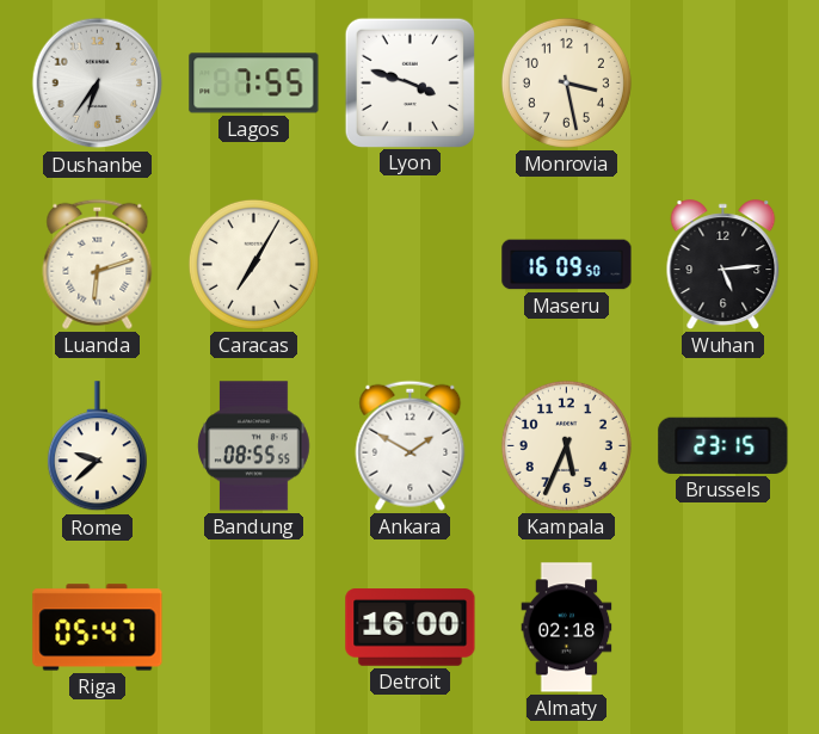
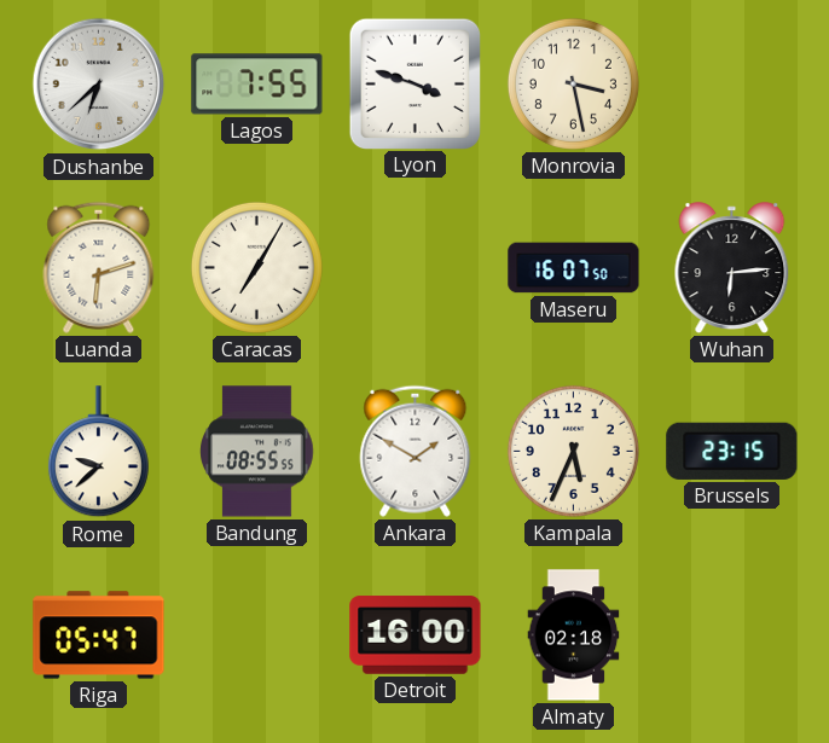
Dushanbe: 6:36 -> 6:38 (99, 85)
Maseru: 16:09 -> 16:07 (574, 268)
Wuhan: 5:14 -> 6:14 (732, 268)
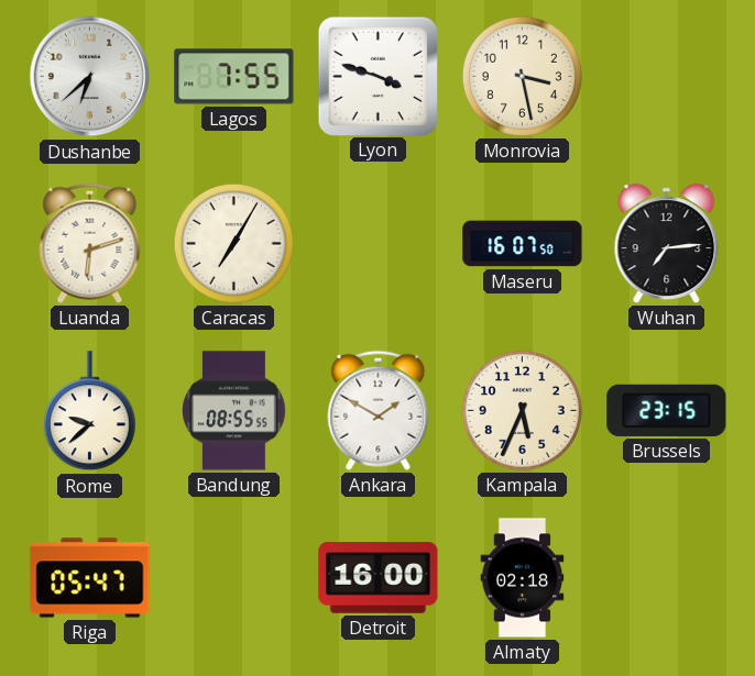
Wuhan: 6:14 -> 7:14 (667, 244)
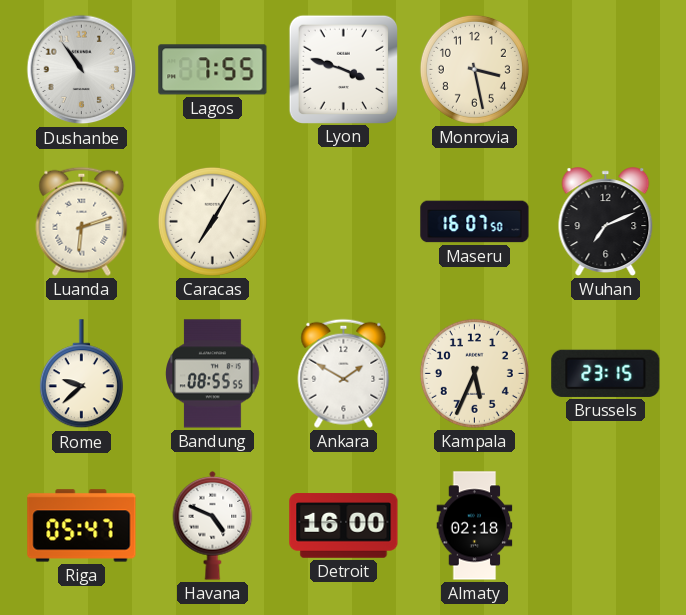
Dushanbe: 6:38 -> 10:54 (82, 70)
Wuhan: 7:14 -> 7:11 (606, 222)
Havana: none -> 4:49 (213, 526)
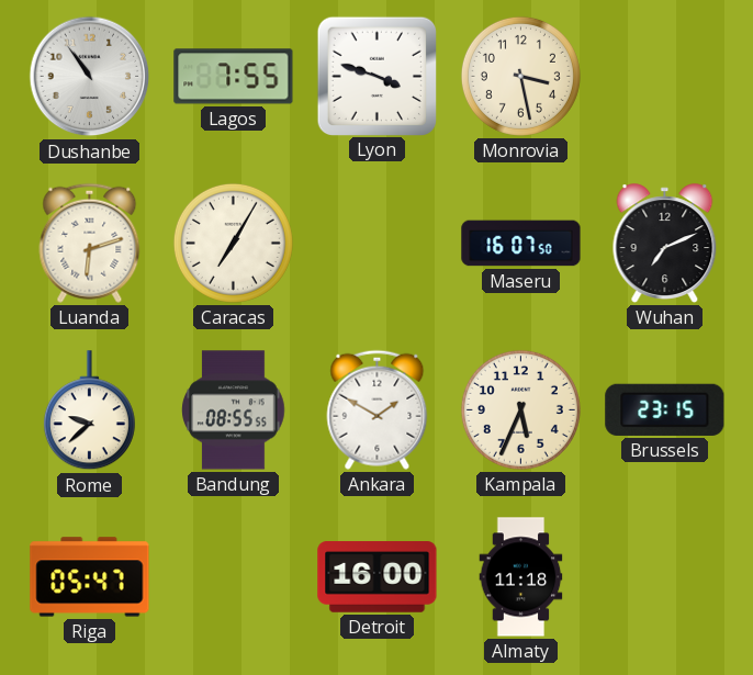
Havana: 4:49 -> none (213, 526)
Almaty: 02:18 -> 11:18 (521, 577)
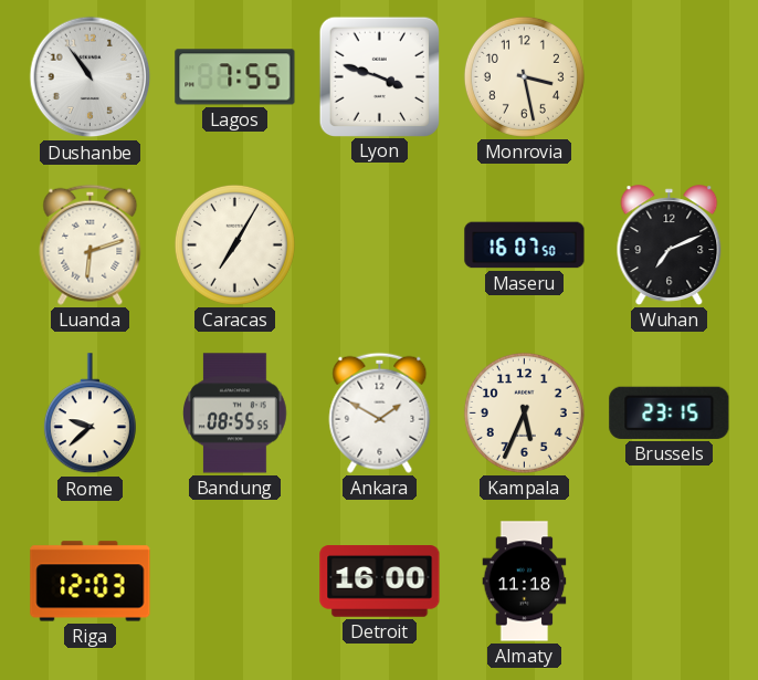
Riga: 05:47 -> 12:03 (91, 582)
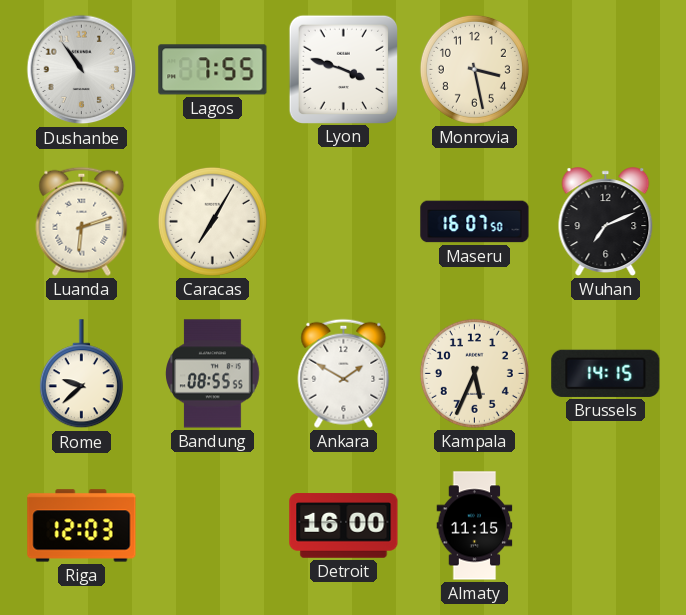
Brussels: 23:15 -> 14:15 (606, 373)
Almaty: 11:18 -> 11:15 (475, 526)
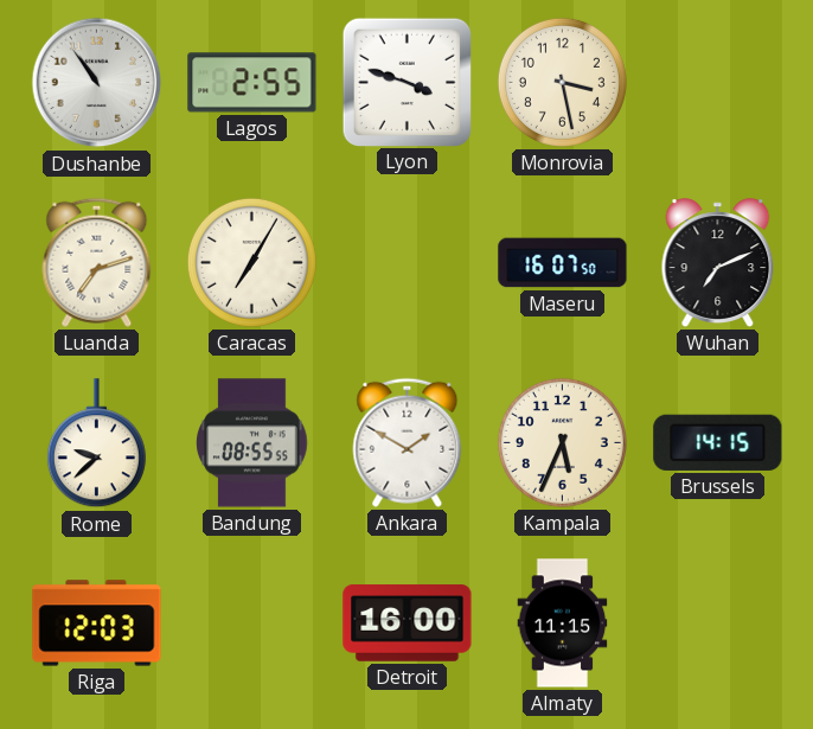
Lagos: 7:55 -> 2:55 (252, 83)
Luanda: 6:12 -> 7:12 (97, 262)
